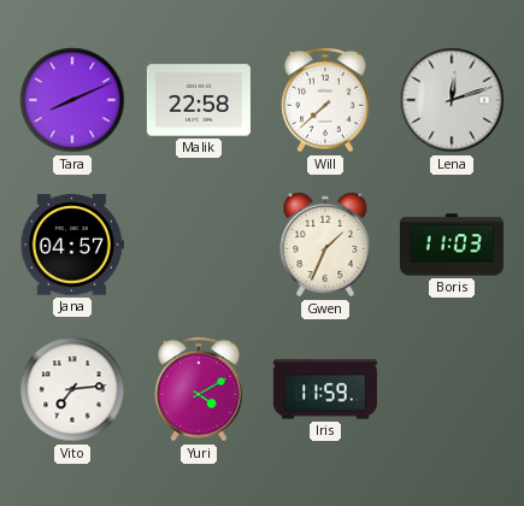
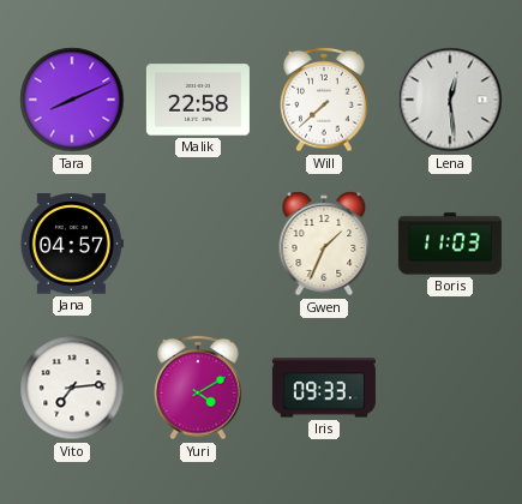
Lena: 12:12 -> 12:29 (450, 100)
Iris: 11:59 -> 09:33 (324, 388)
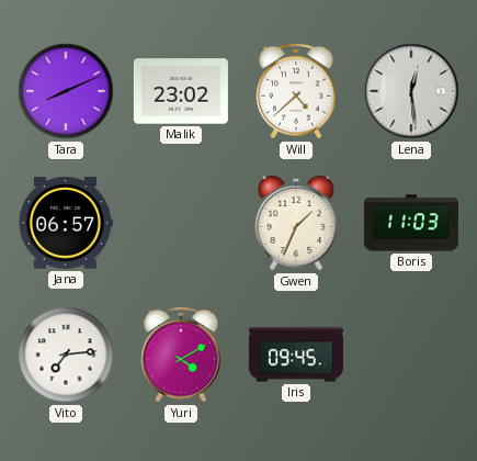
Malik: 22:58 -> 23:02 (181, 91)
Will: 7:38 -> 4:38 (296, 91)
Jana: 04:57 -> 06:57 (66, 223)
Iris: 09:33 -> 09:45 (296, 355)
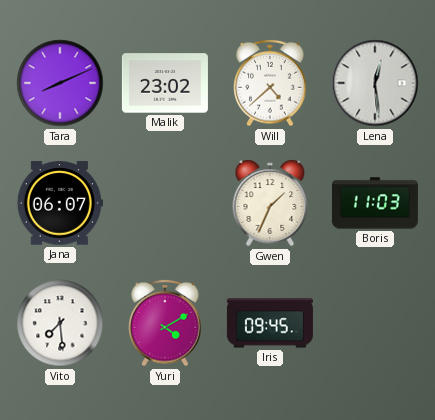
Jana: 06:57 -> 06:07 (60, 203)
Vito: 7:14 -> 7:29 (60, 323)
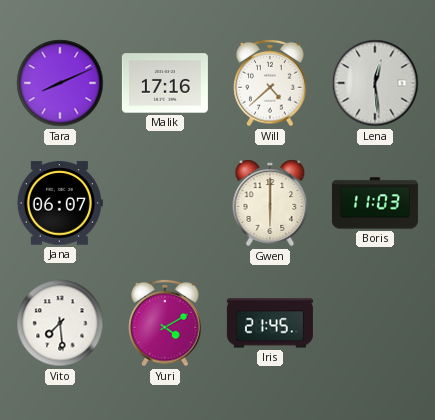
Malik: 23:02 -> 17:16 (165, 83)
Gwen: 1:34 -> 6:00 (270, 203)
Iris: 09:45 -> 21:45 (270, 323)
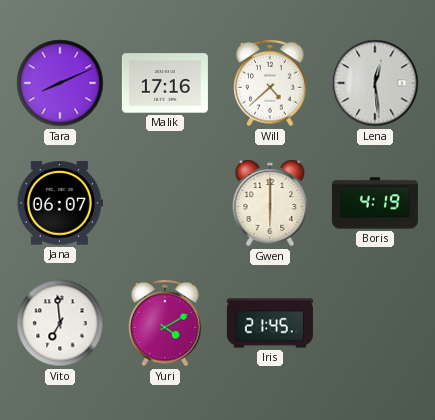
Boris: 11:03 -> 4:19 (375, 203)
Vito: 7:29 -> 6:59 (60, 323)
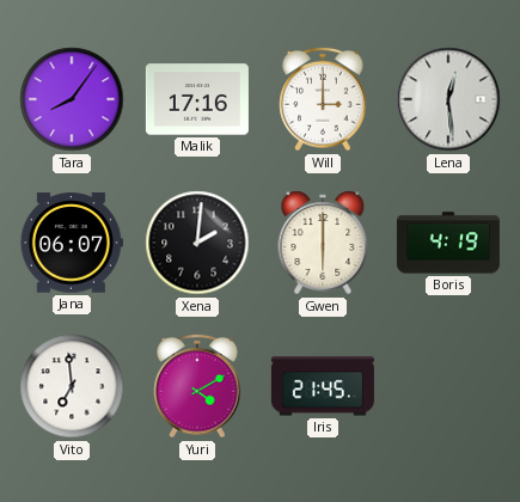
Tara: 8:11 -> 8:06 (72, 99)
Will: 4:38 -> 3:00 (323, 99)
Xena: none -> 2:01 (197, 243)
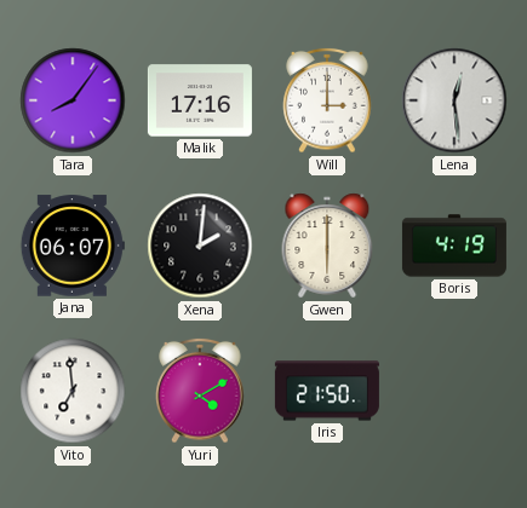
Iris: 21:45 -> 21:50 (327, 391)
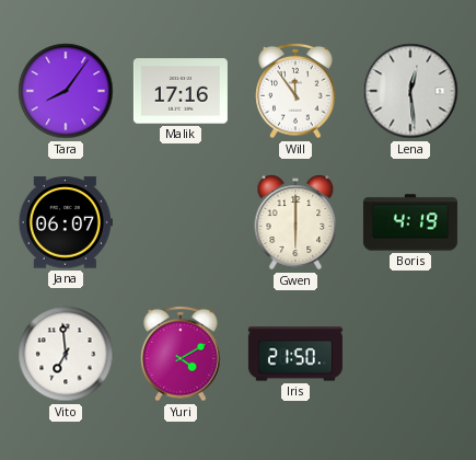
Will: 3:00 -> 11:54 (295, 91)
Xena: 2:01 -> none (200, 246)
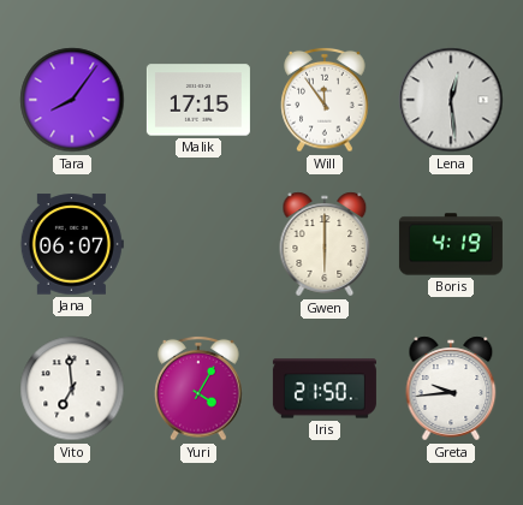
Malik: 17:16 -> 17:15 (198, 100)
Yuri: 4:10 -> 4:05 (198, 388)
Greta: none -> 9:44 (451, 388)
